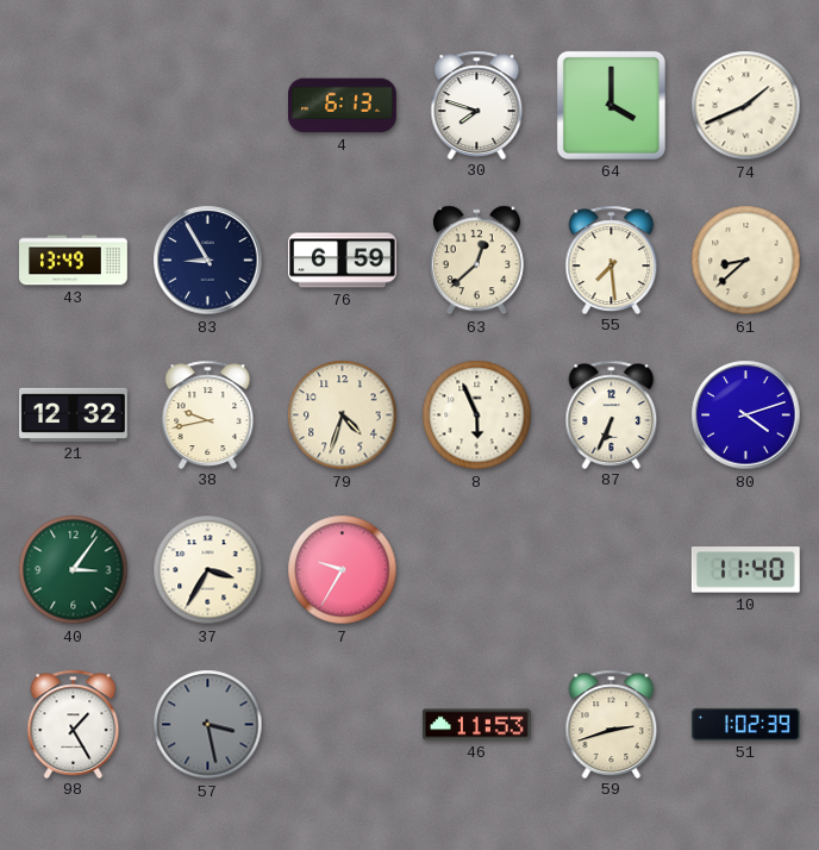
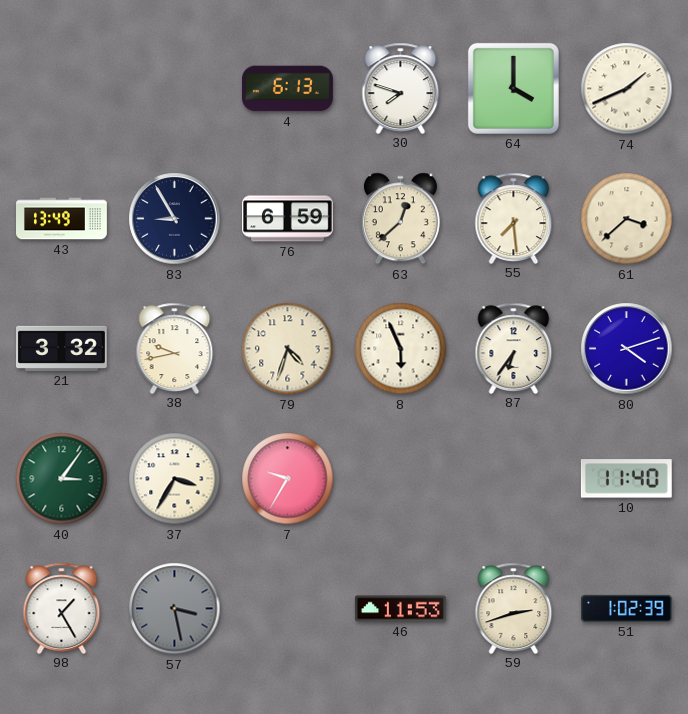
61: 8:38 -> 3:38 (627, 219)
21: 12:32 -> 3:32 (62, 348)
87: 6:34 -> 6:36 (514, 348)
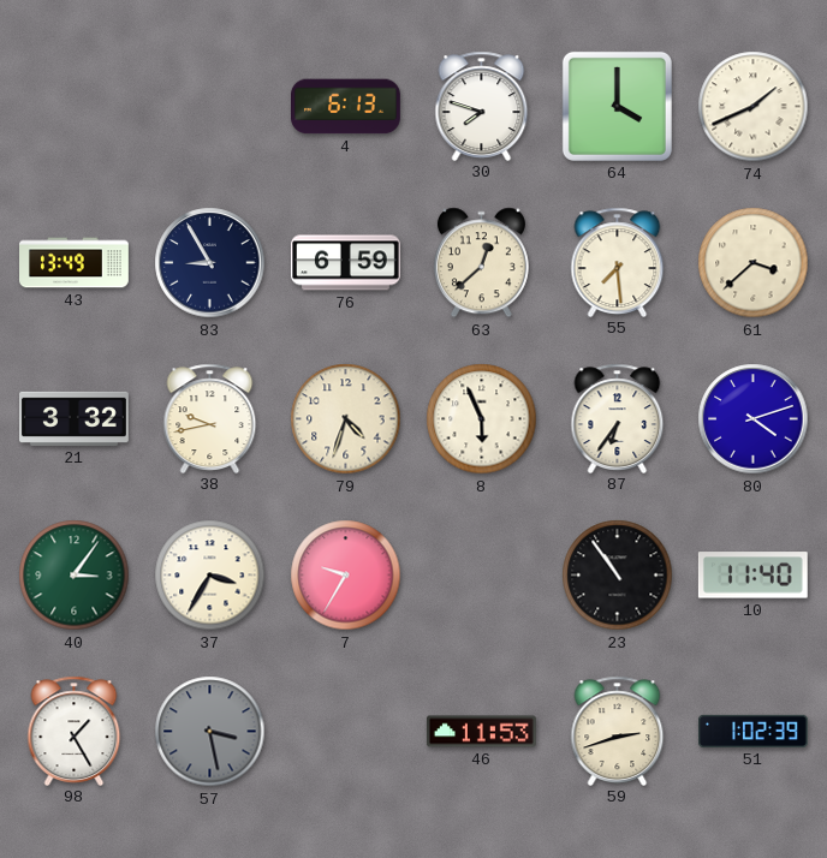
23: none -> 10:54 (618, 576)
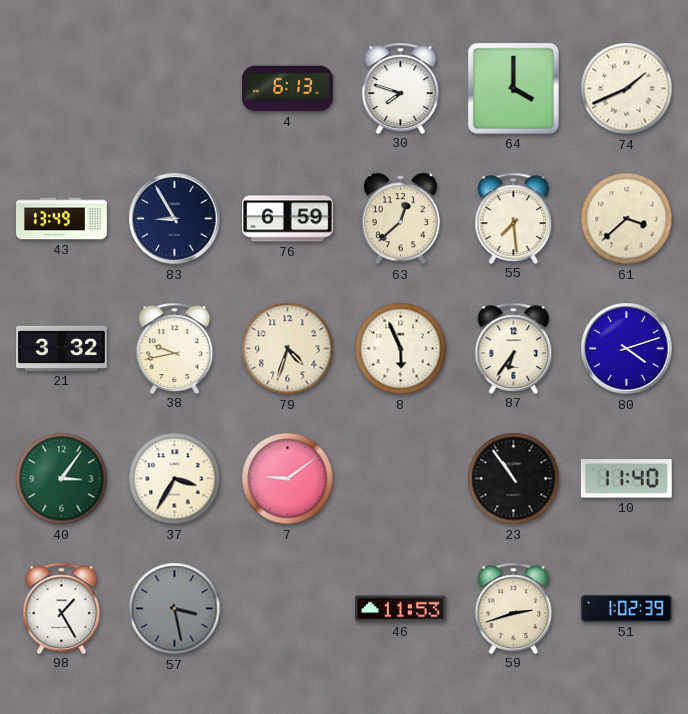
7: 9:35 -> 9:09 (288, 479)
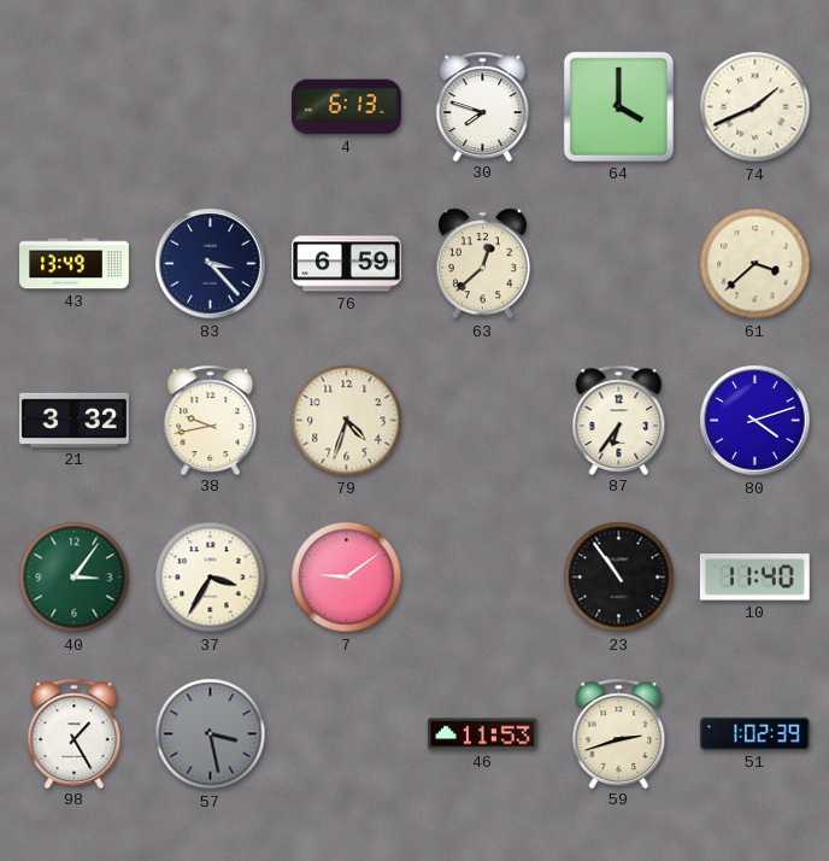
83: 8:55 -> 3:23 (211, 264)
55: 7:29 -> none (514, 218)
8: 5:56 -> none (401, 349)
